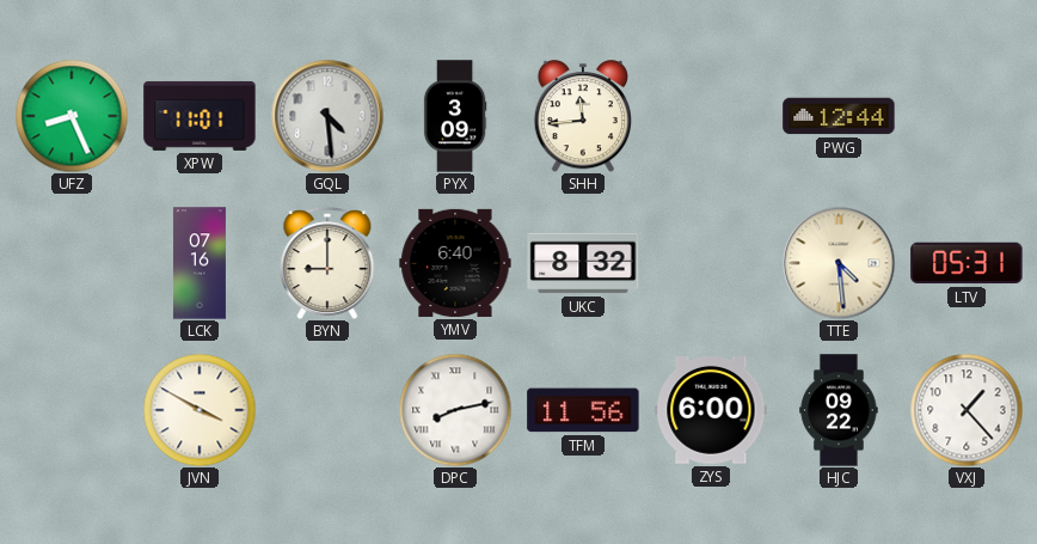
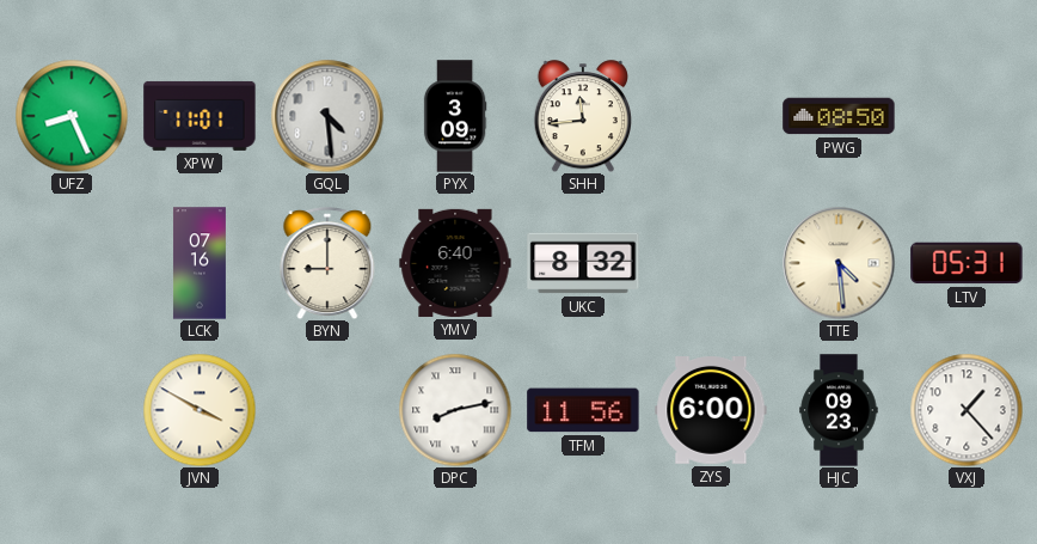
PWG: 12:44 -> 08:50 (839, 116)
HJC: 09:22 -> 09:23 (839, 410)
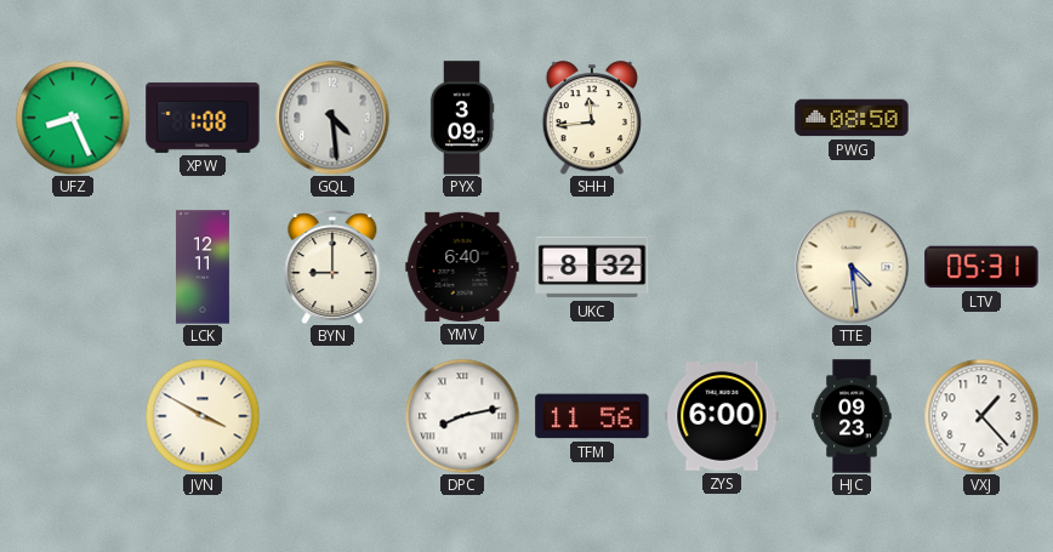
XPW: 11:01 -> 1:08 (203, 118)
LCK: 07:16 -> 12:11 (203, 267)
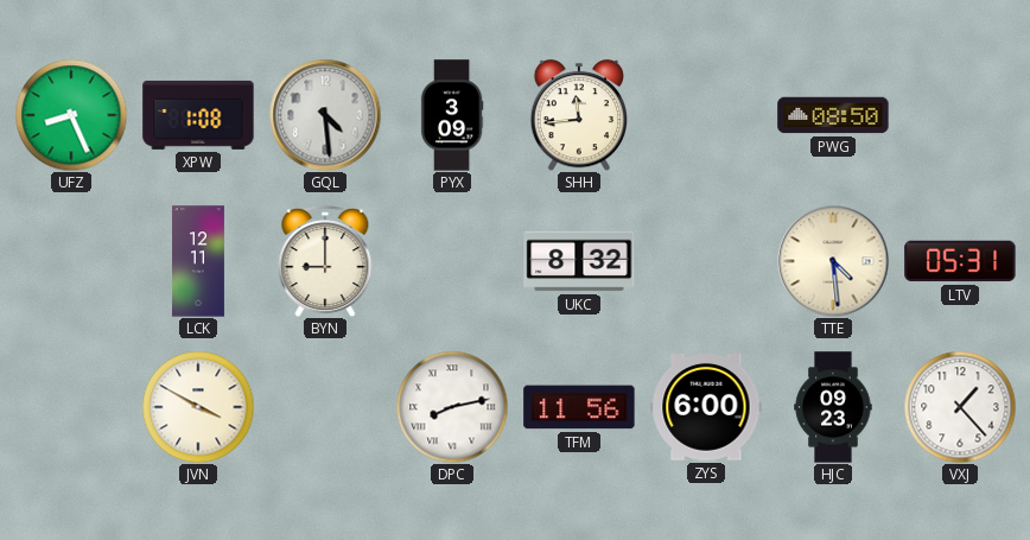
YMV: 6:40 -> none (462, 267)
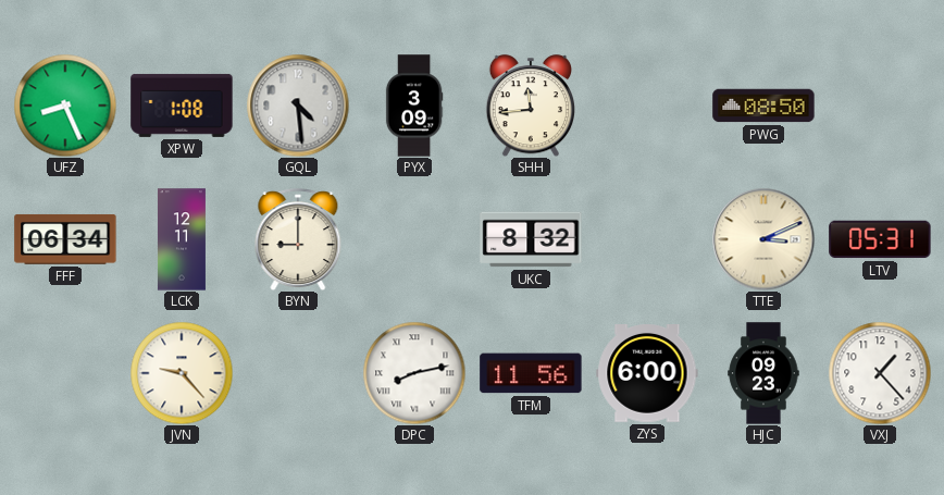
FFF: none -> 06:34 (65, 239)
TTE: 4:29 -> 3:11 (763, 239)
JVN: 3:50 -> 9:23 (182, 373)
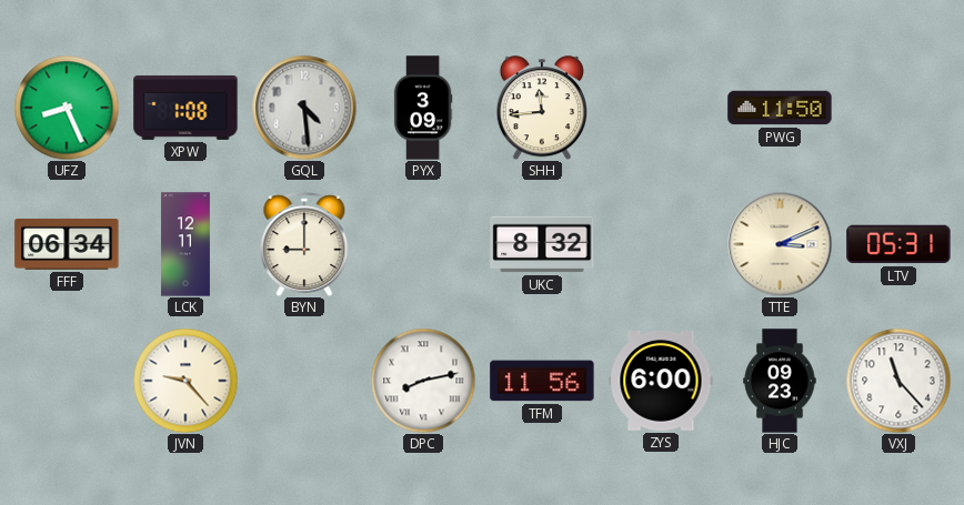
PWG: 08:50 -> 11:50 (780, 108)
VXJ: 1:23 -> 11:23 (898, 381)
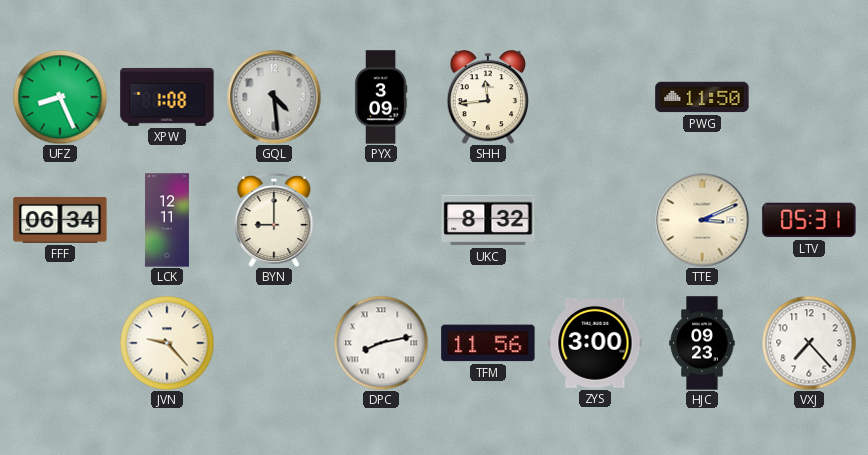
ZYS: 6:00 -> 3:00 (595, 344)
VXJ: 11:23 -> 7:23 (809, 343)
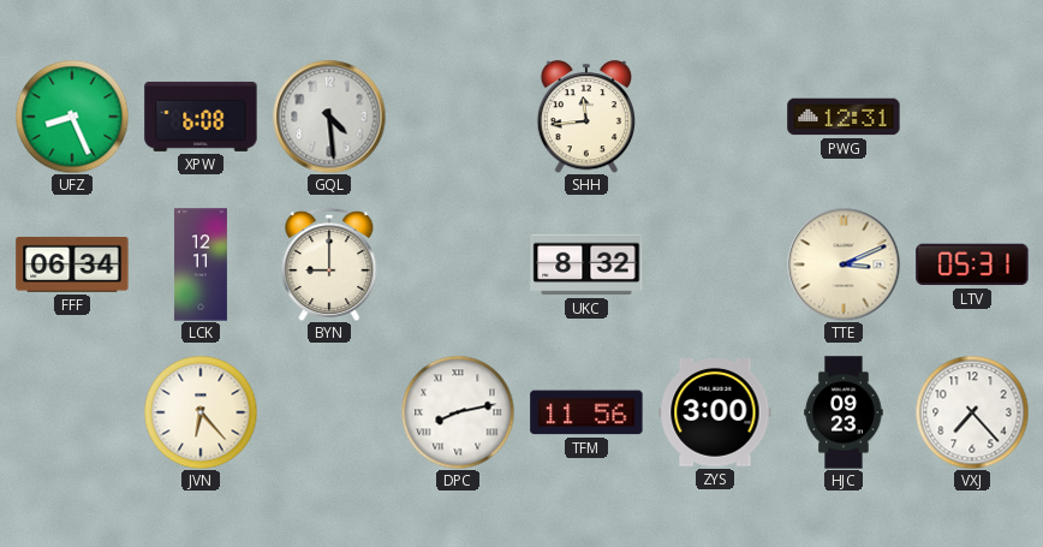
XPW: 1:08 -> 6:08 (201, 117)
PYX: 3:09 -> none (381, 97)
PWG: 11:50 -> 12:31 (844, 117)
JVN: 9:23 -> 6:23 (201, 412)
